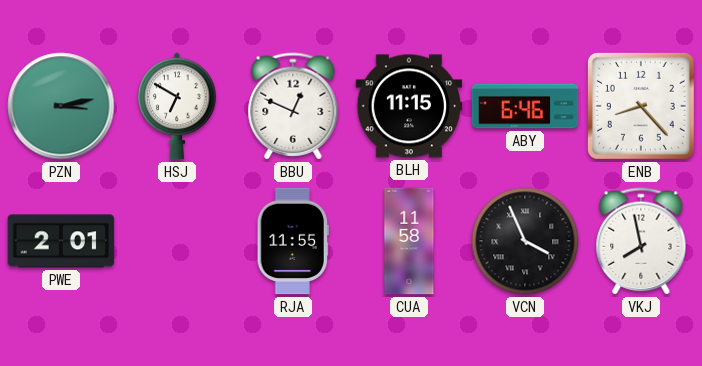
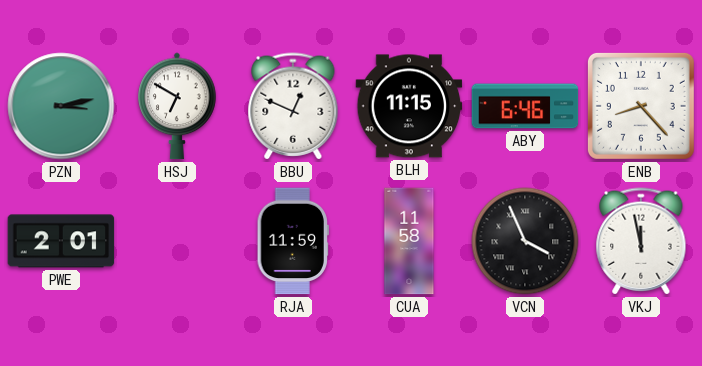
RJA: 11:55 -> 11:59 (293, 241)
VKJ: 7:58 -> 11:58 (641, 241)
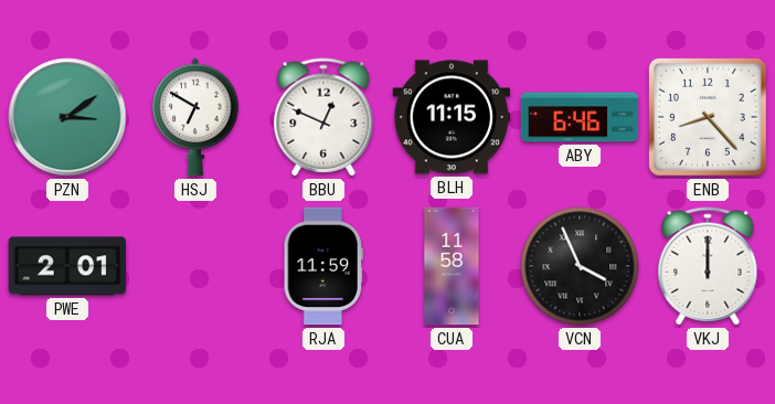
PZN: 3:13 -> 3:09 (67, 117)
VKJ: 11:58 -> 12:00 (708, 266)
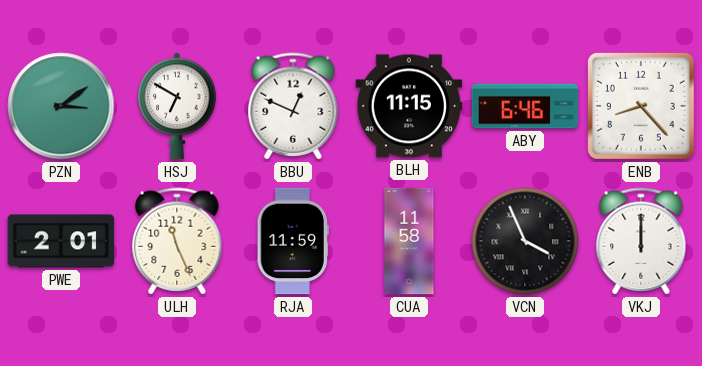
ULH: none -> 11:26 (177, 241)
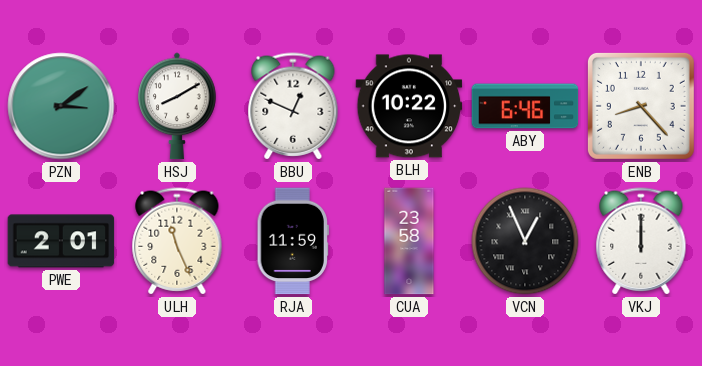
HSJ: 6:50 -> 8:10 (177, 106)
BLH: 11:15 -> 10:22 (409, 106)
CUA: 11:58 -> 23:58 (409, 241)
VCN: 3:56 -> 12:56 (525, 241)
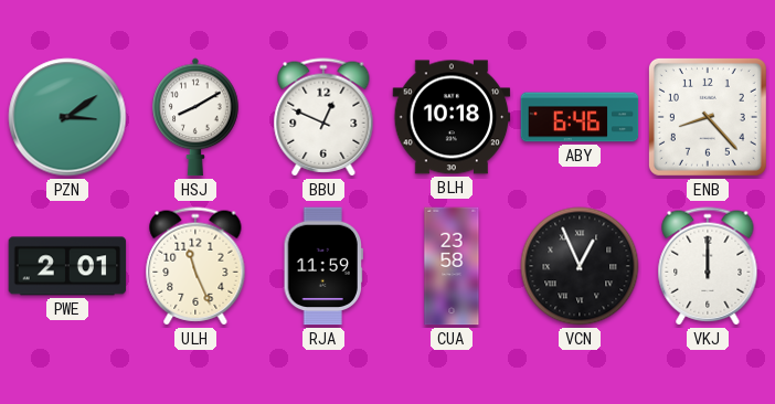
BLH: 10:22 -> 10:18 (452, 117)
